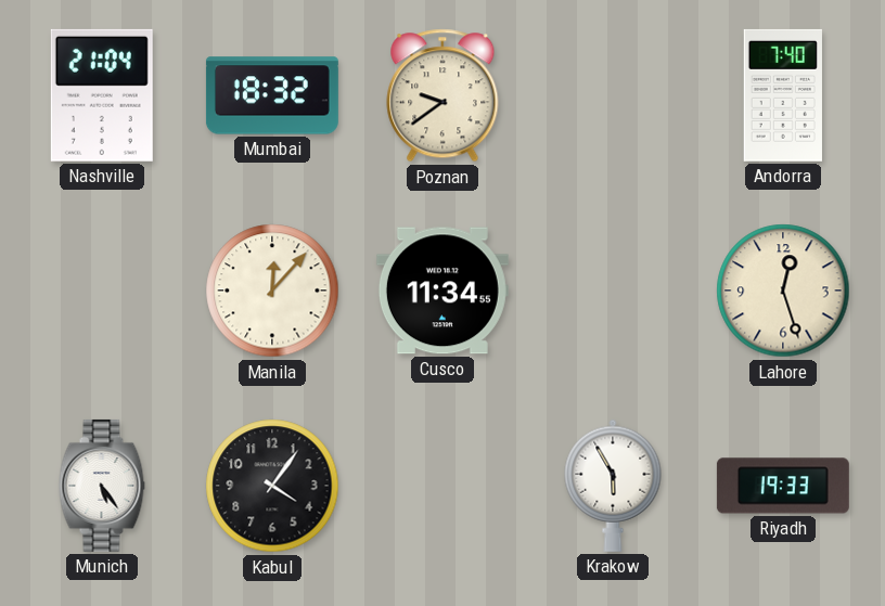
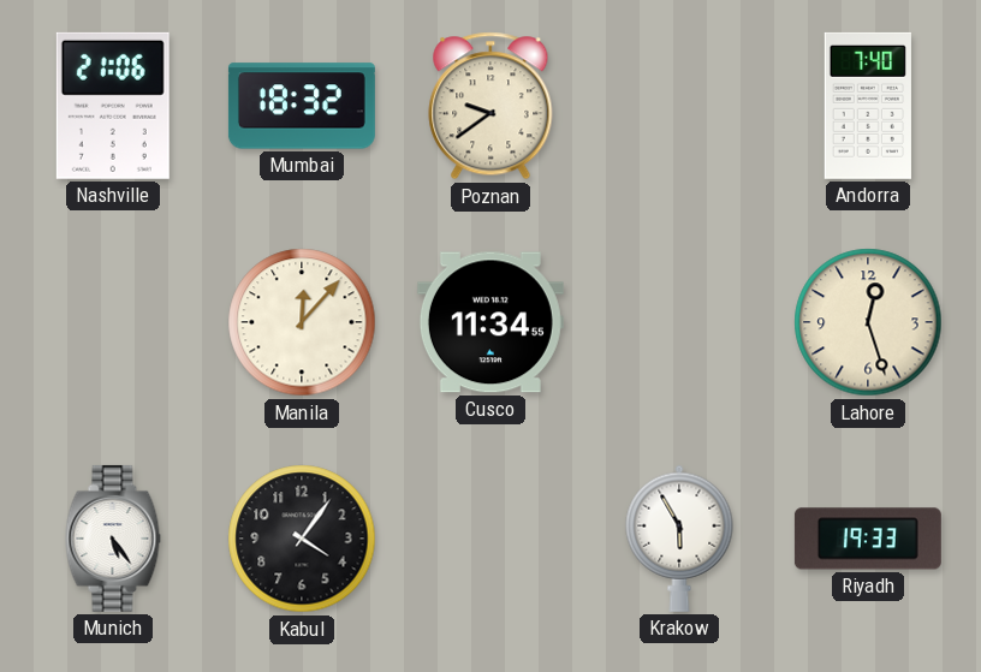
Nashville: 21:04 -> 21:06 (113, 106)
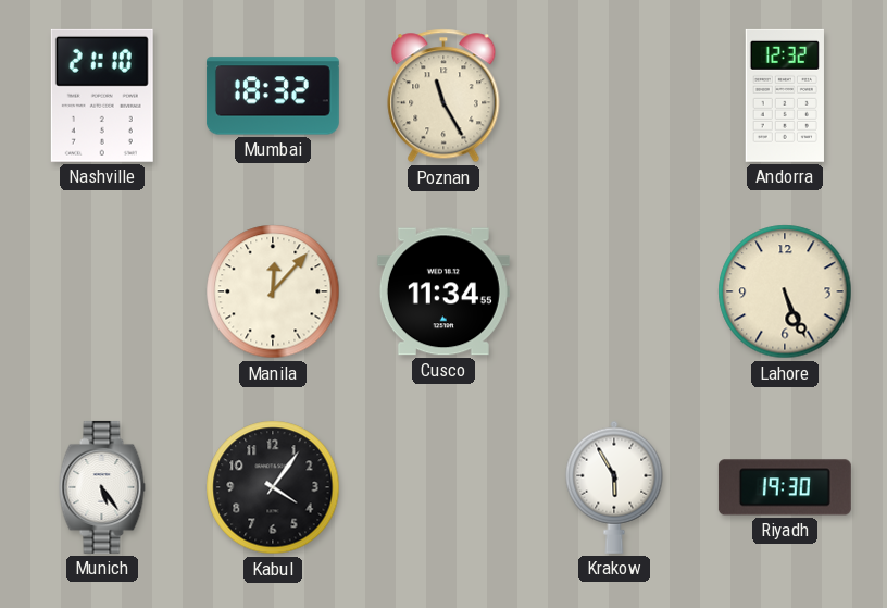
Nashville: 21:06 -> 21:10 (102, 96)
Poznan: 9:39 -> 11:25 (443, 96)
Andorra: 7:40 -> 12:32 (785, 96)
Lahore: 12:27 -> 5:26 (785, 291)
Riyadh: 19:33 -> 19:30 (785, 487)
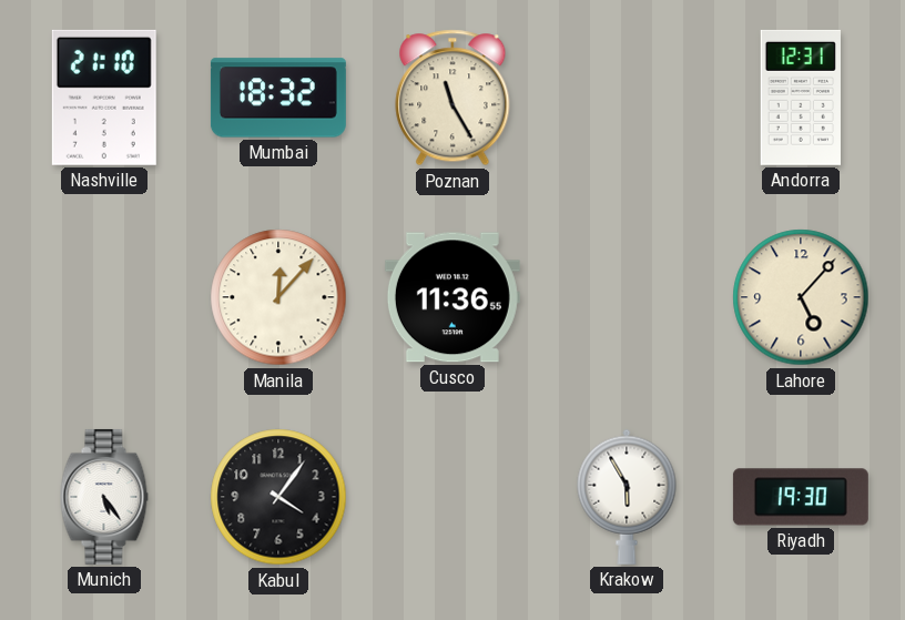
Andorra: 12:32 -> 12:31 (801, 98)
Cusco: 11:34 -> 11:36 (452, 297)
Lahore: 5:26 -> 5:07 (801, 297)
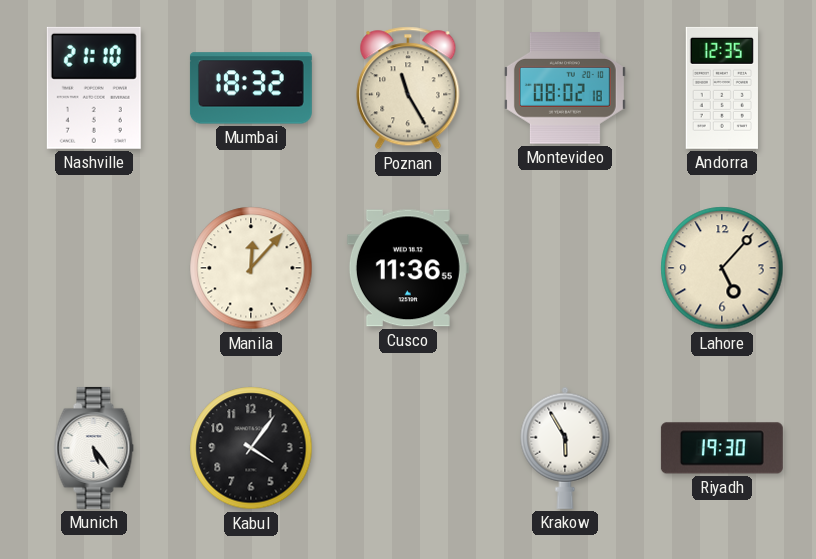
Montevideo: none -> 08:02 (565, 88)
Andorra: 12:31 -> 12:35 (722, 88)
